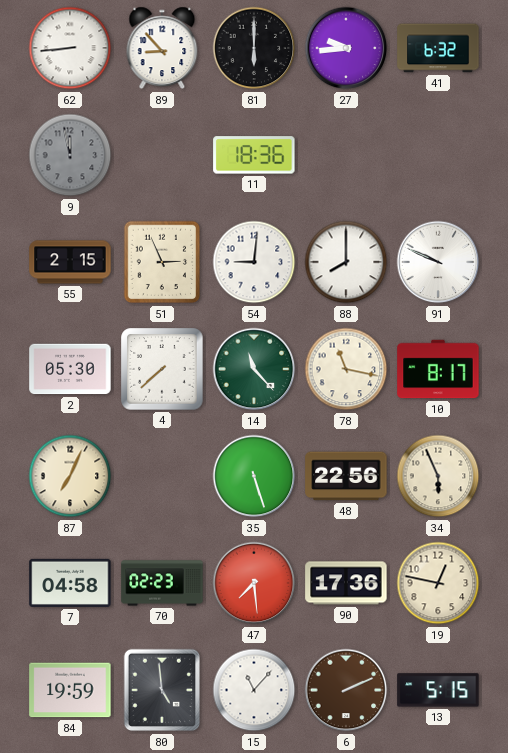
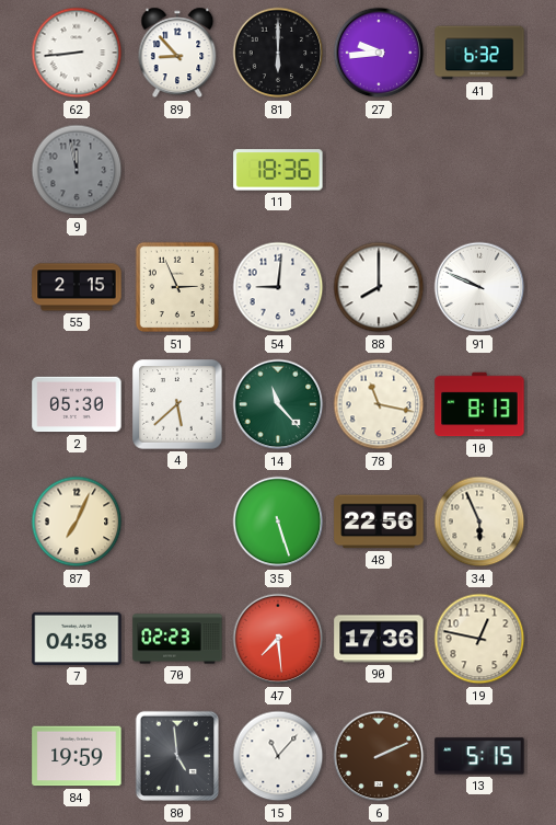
4: 7:38 -> 5:38 (177, 404)
10: 8:17 -> 8:13 (479, 404)
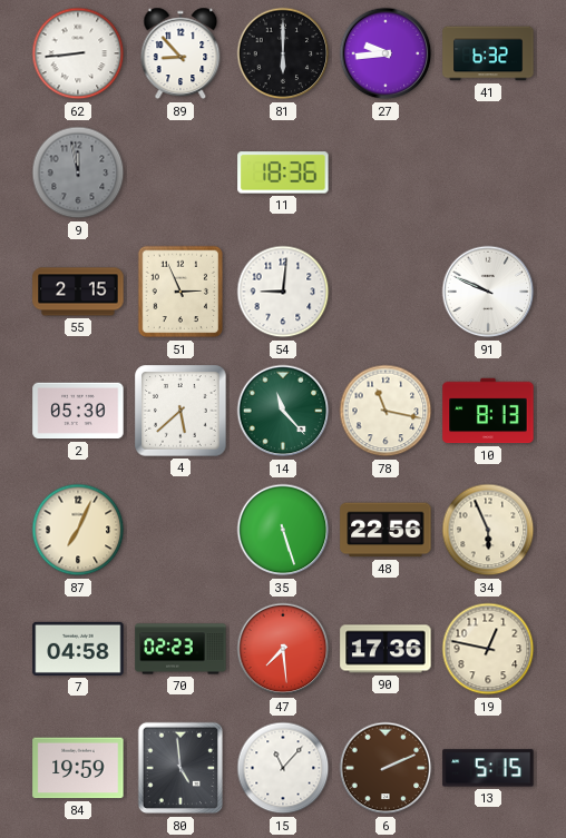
88: 8:00 -> none (379, 287)
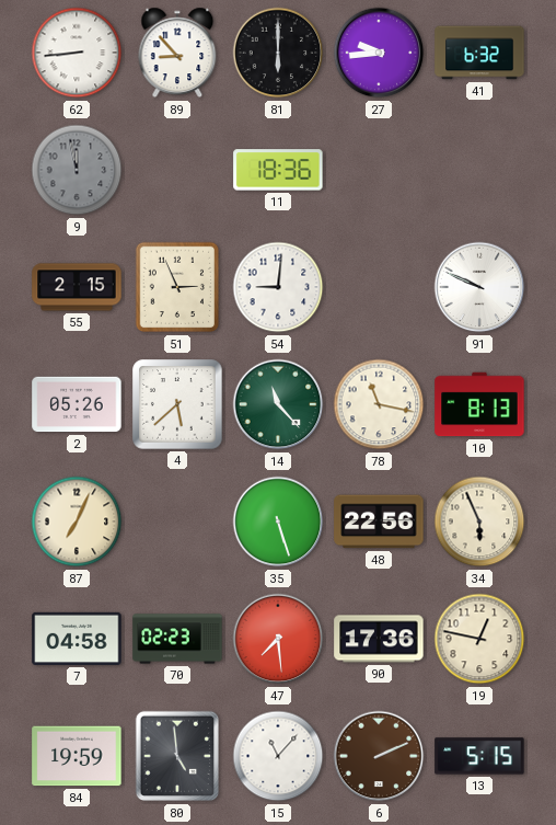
2: 05:30 -> 05:26 (77, 404)
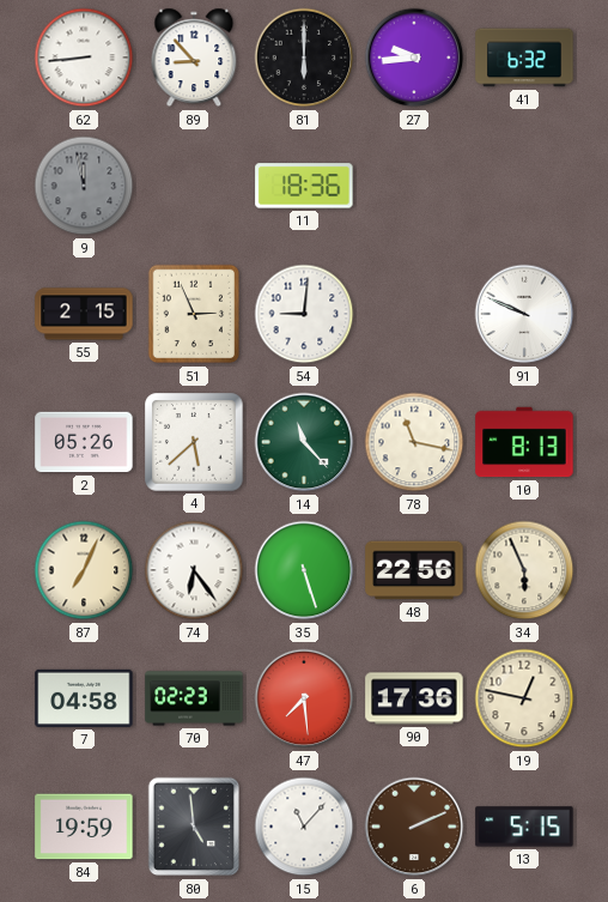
74: none -> 6:24 (194, 570)
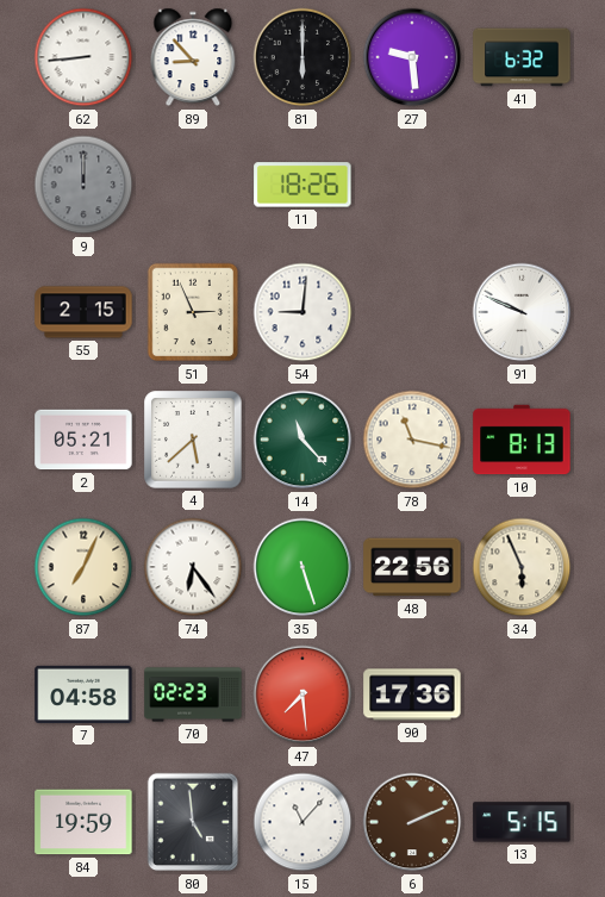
27: 9:44 -> 9:29 (412, 57)
9: 11:58 -> 12:00 (83, 185)
11: 18:36 -> 18:26 (302, 185)
2: 05:26 -> 05:21 (83, 440)
19: 12:47 -> none (524, 698)
